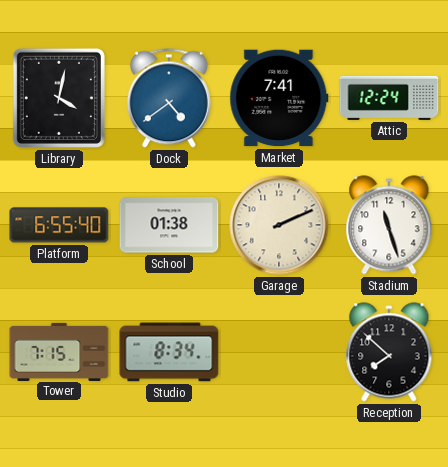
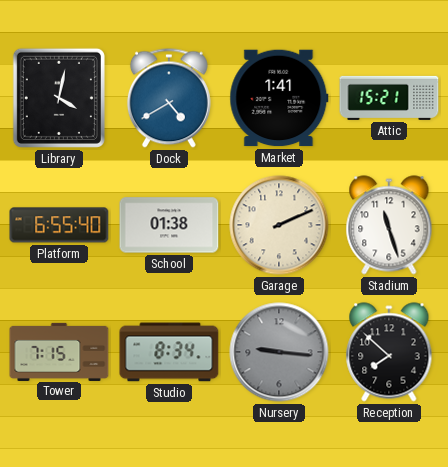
Dock: 4:39 -> 4:40 (169, 98)
Market: 7:41 -> 1:41 (279, 98)
Attic: 12:24 -> 15:21 (389, 98)
Nursery: none -> 9:16 (279, 352)
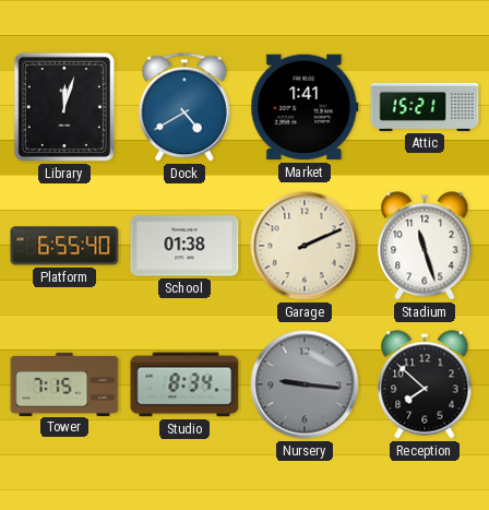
Library: 4:02 -> 12:03 (64, 107)
